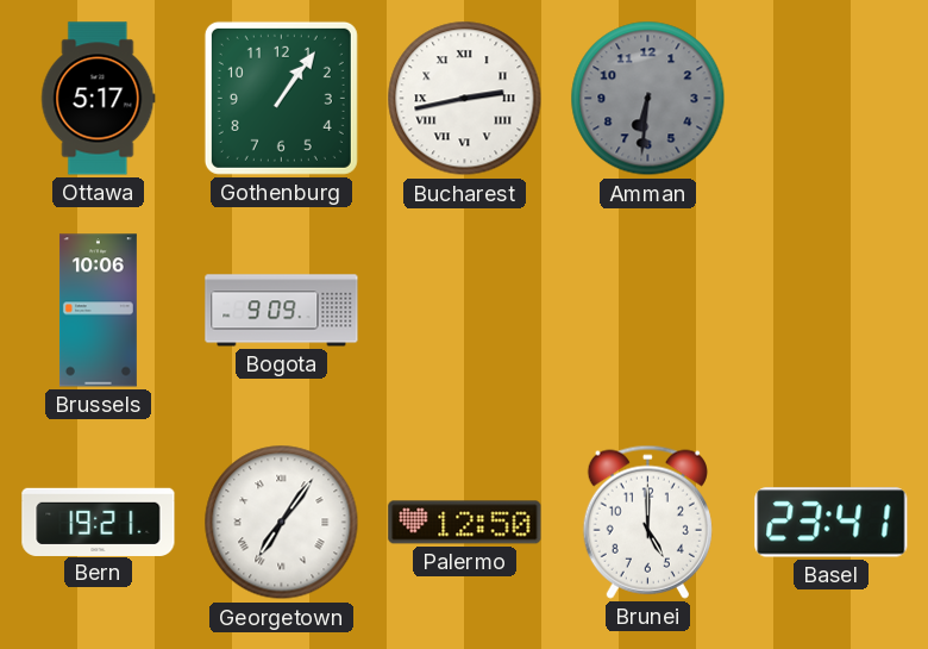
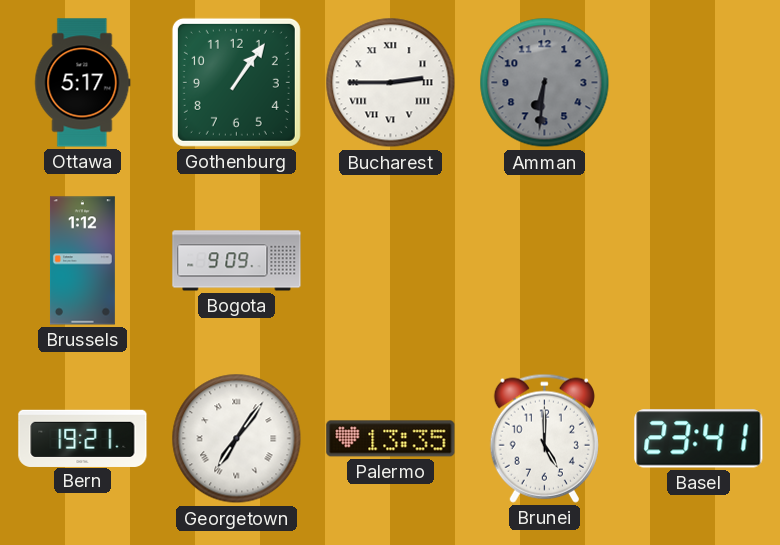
Bucharest: 2:43 -> 2:45 (391, 83)
Brussels: 10:06 -> 1:12 (82, 261)
Palermo: 12:50 -> 13:35 (391, 439)
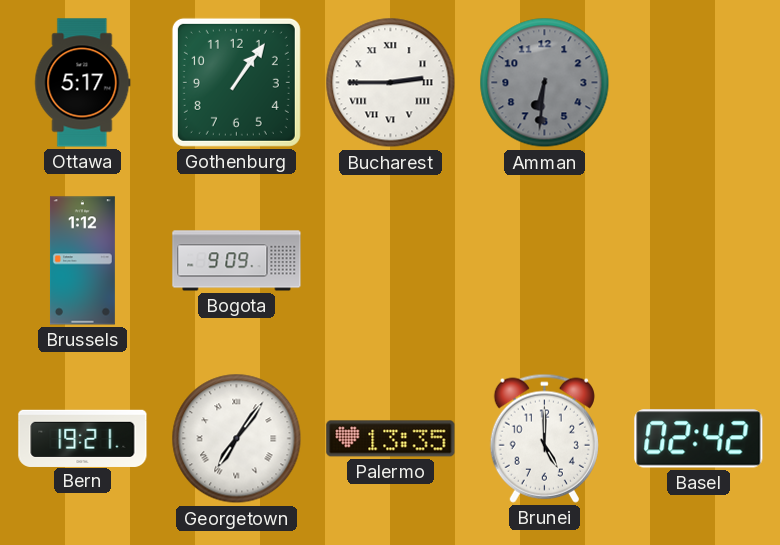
Basel: 23:41 -> 02:42 (699, 439)
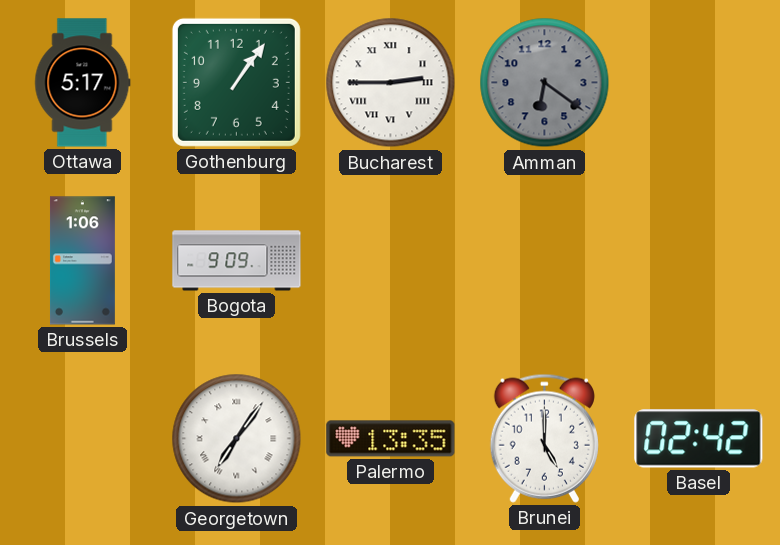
Amman: 6:31 -> 6:21 (545, 83)
Brussels: 1:12 -> 1:06 (82, 261)
Bern: 19:21 -> none (83, 438)
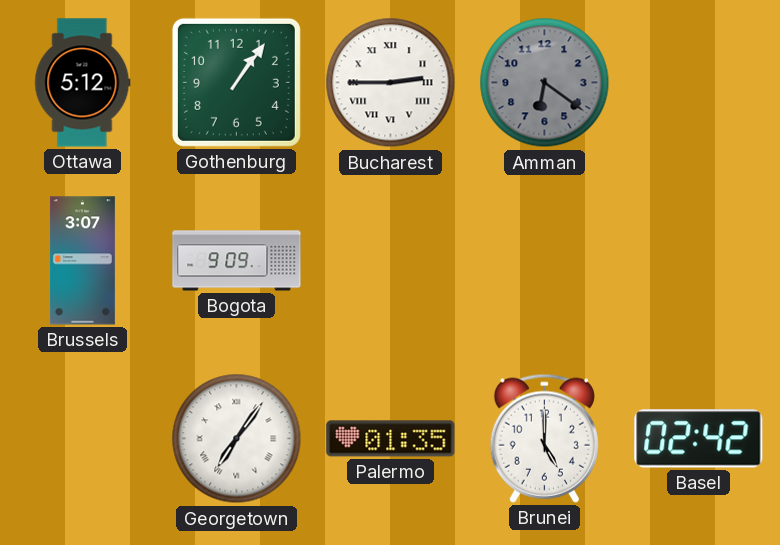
Ottawa: 5:17 -> 5:12 (83, 83)
Brussels: 1:06 -> 3:07 (82, 261)
Palermo: 13:35 -> 01:35 (391, 439)
